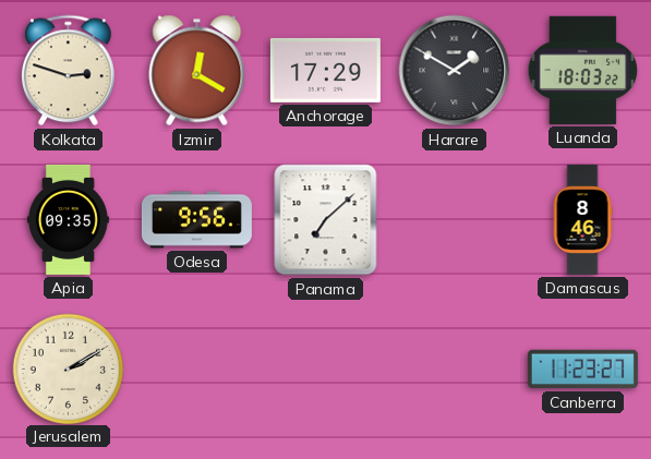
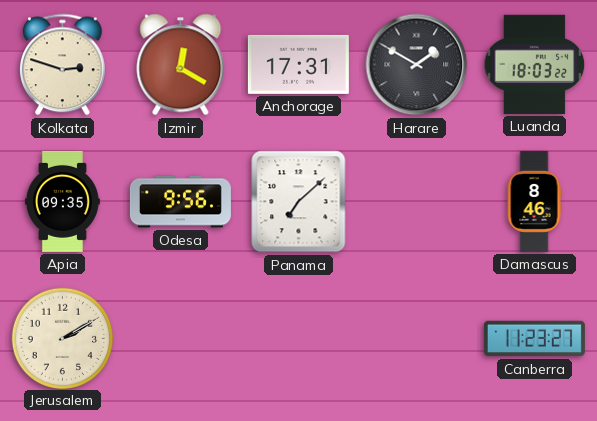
Anchorage: 17:29 -> 17:31 (298, 64)
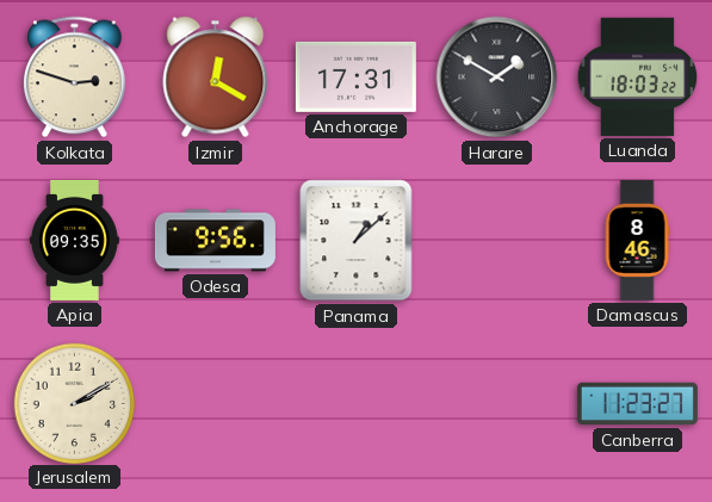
Panama: 7:08 -> 1:08 (357, 241)
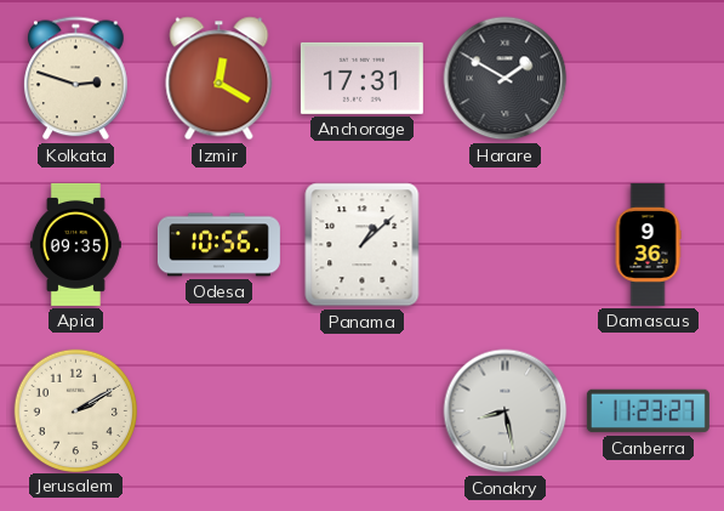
Luanda: 18:03 -> none (638, 76)
Odesa: 9:56 -> 10:56 (218, 245)
Damascus: 8:46 -> 9:36 (648, 244)
Conakry: none -> 8:28 (506, 411)
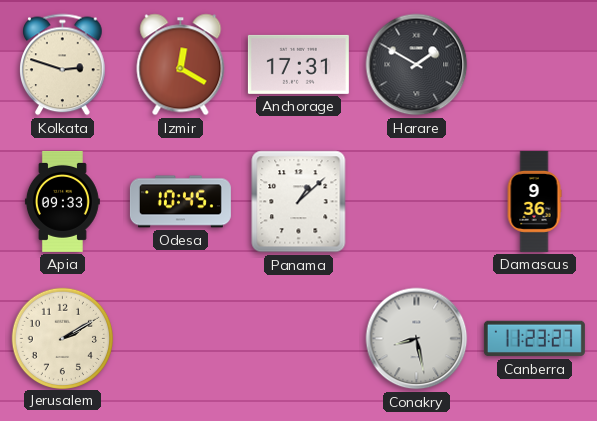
Apia: 09:35 -> 09:33 (62, 201)
Odesa: 10:56 -> 10:45 (180, 202)
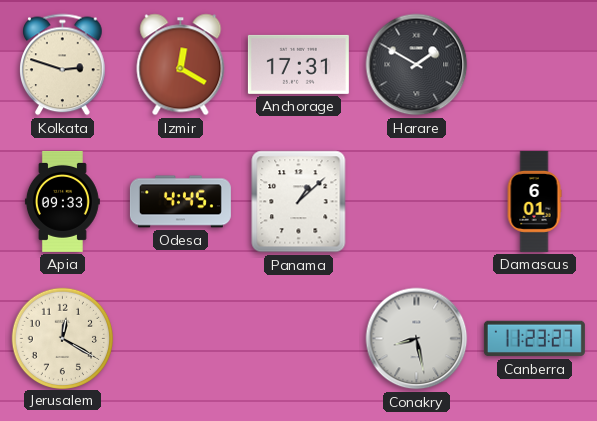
Odesa: 10:45 -> 4:45 (180, 202)
Damascus: 9:36 -> 6:01 (534, 201)
Jerusalem: 2:10 -> 12:20 (62, 338)
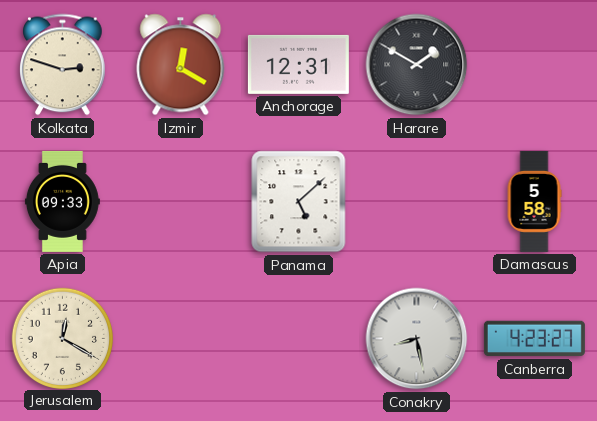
Anchorage: 17:31 -> 12:31 (298, 64)
Odesa: 4:45 -> none (180, 202)
Panama: 1:08 -> 5:08 (299, 202)
Damascus: 6:01 -> 5:58 (534, 201)
Canberra: 11:23 -> 4:23 (534, 339)
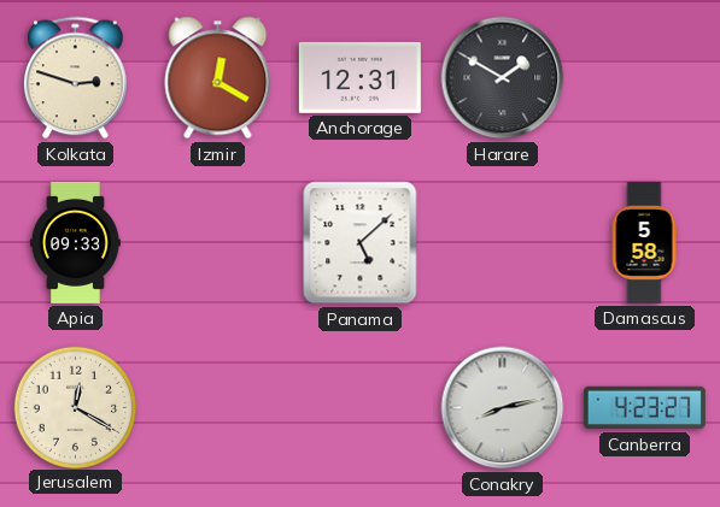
Conakry: 8:28 -> 8:13 (503, 408)
